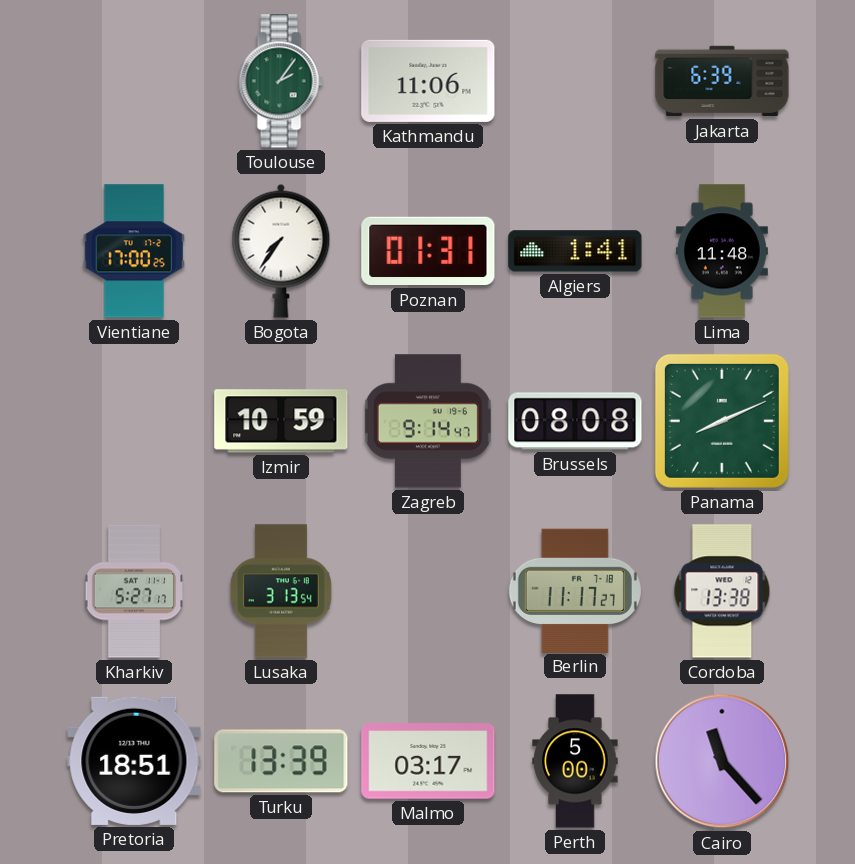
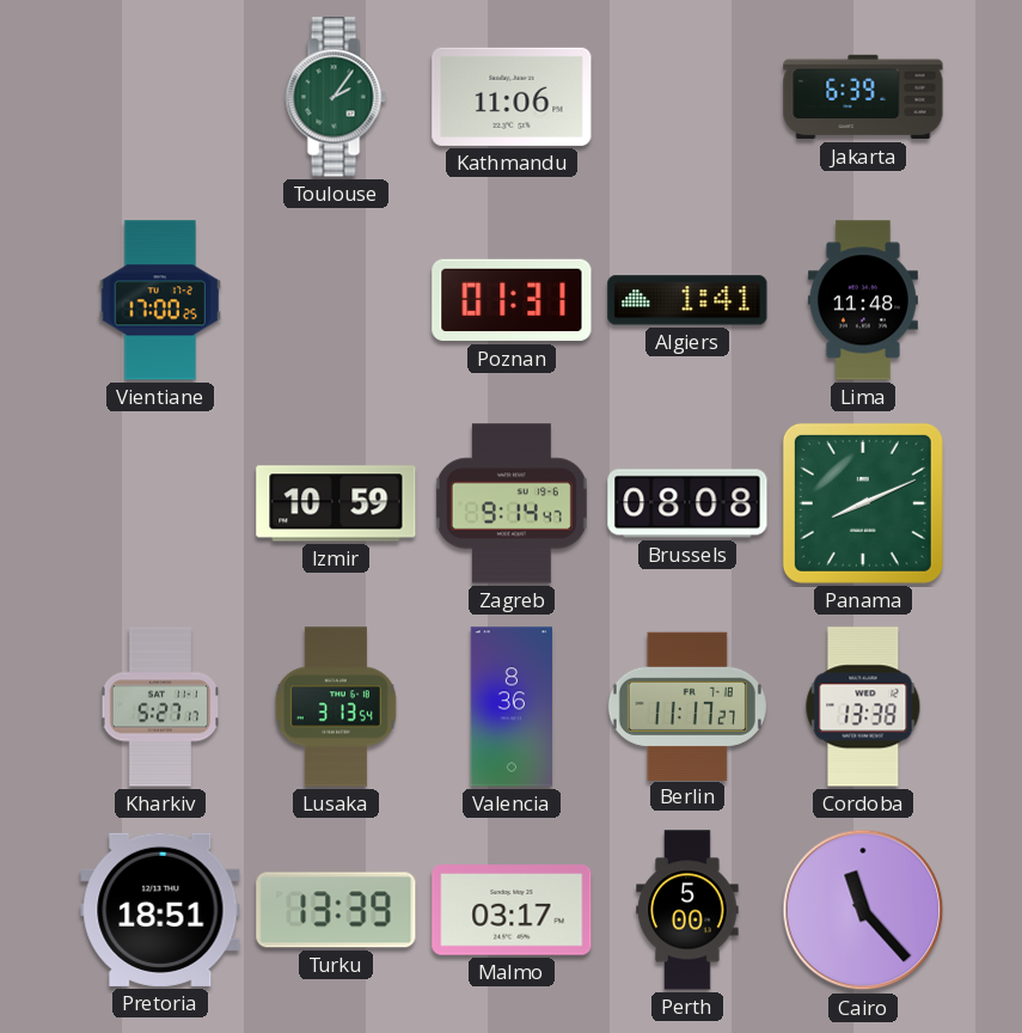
Bogota: 7:36 -> none (281, 251)
Valencia: none -> 8:36 (510, 707)
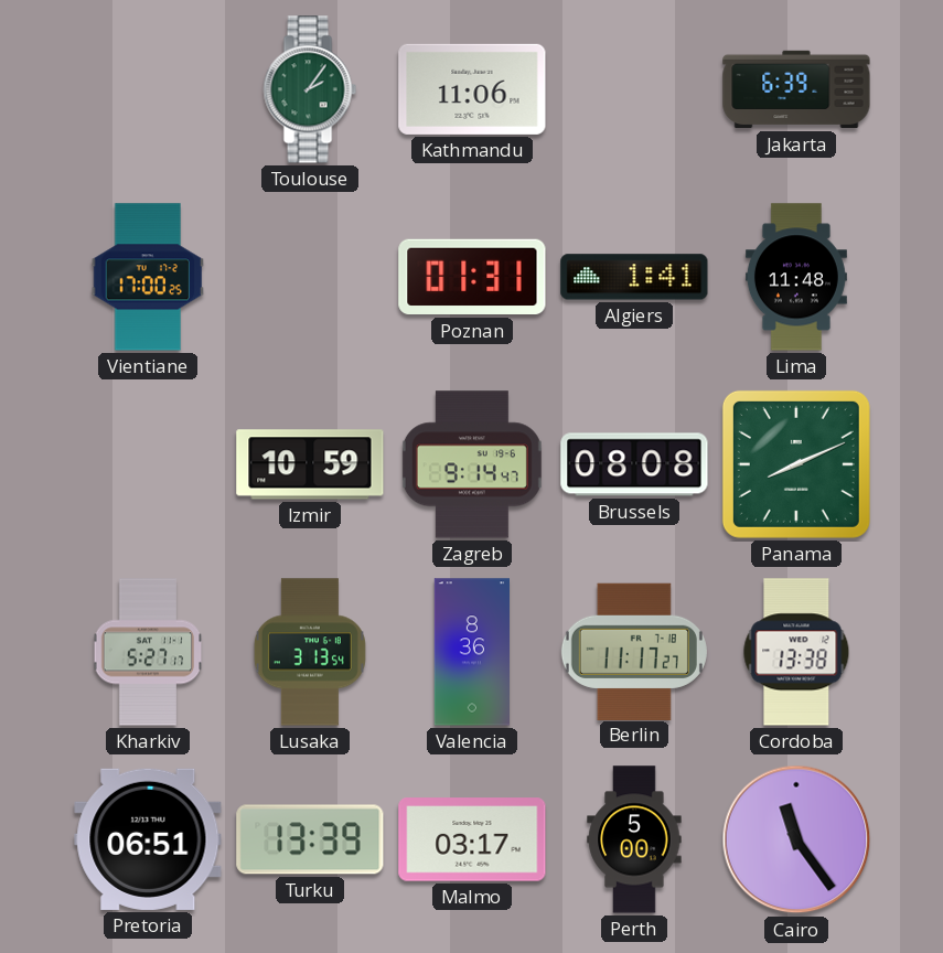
Pretoria: 18:51 -> 06:51 (148, 839)
Cairo: 11:23 -> 11:24 (796, 839)
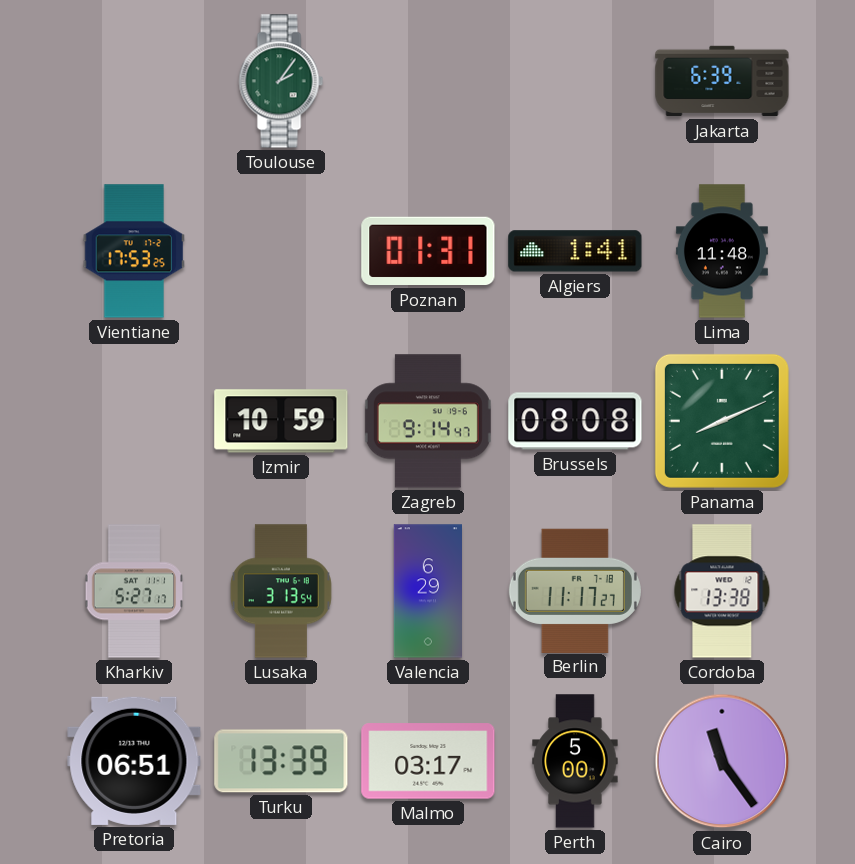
Kathmandu: 11:06 -> none (472, 89)
Vientiane: 17:00 -> 17:53 (134, 251)
Valencia: 8:36 -> 6:29 (427, 591)
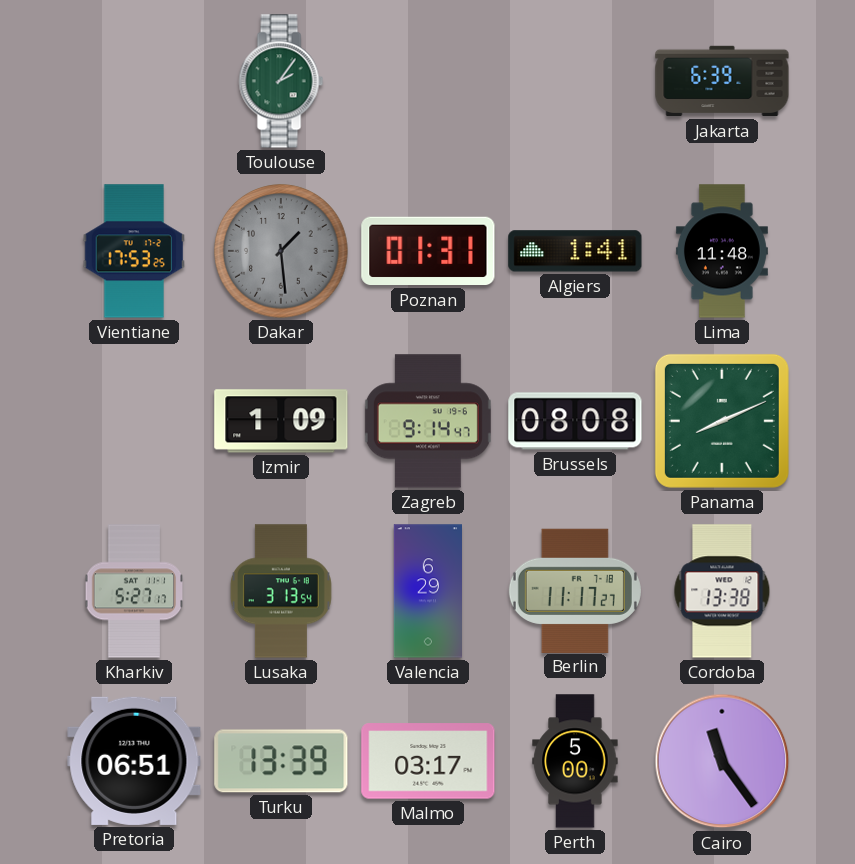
Dakar: none -> 1:29 (281, 251)
Izmir: 10:59 -> 1:09 (281, 421)
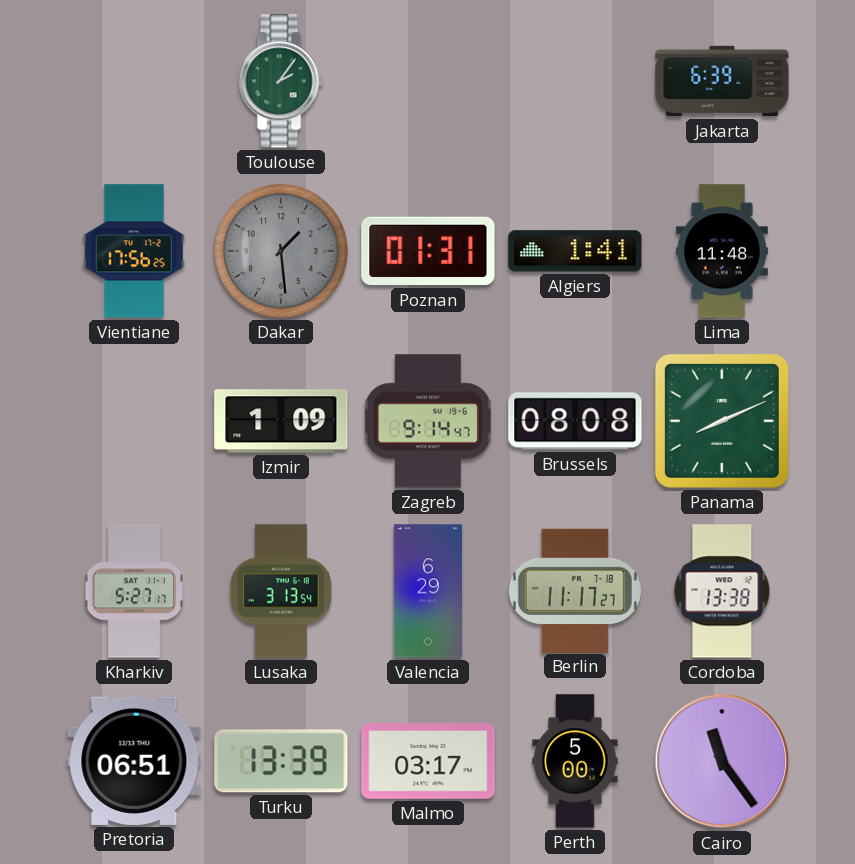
Vientiane: 17:53 -> 17:56 (134, 251)
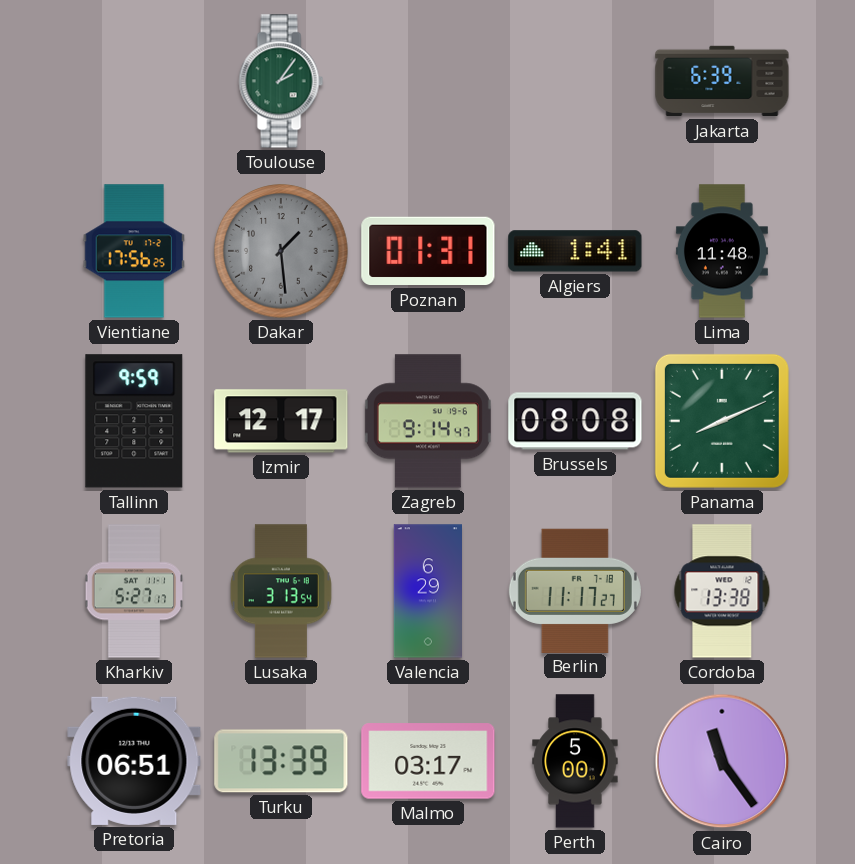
Tallinn: none -> 9:59 (134, 421)
Izmir: 1:09 -> 12:17 (281, 421)
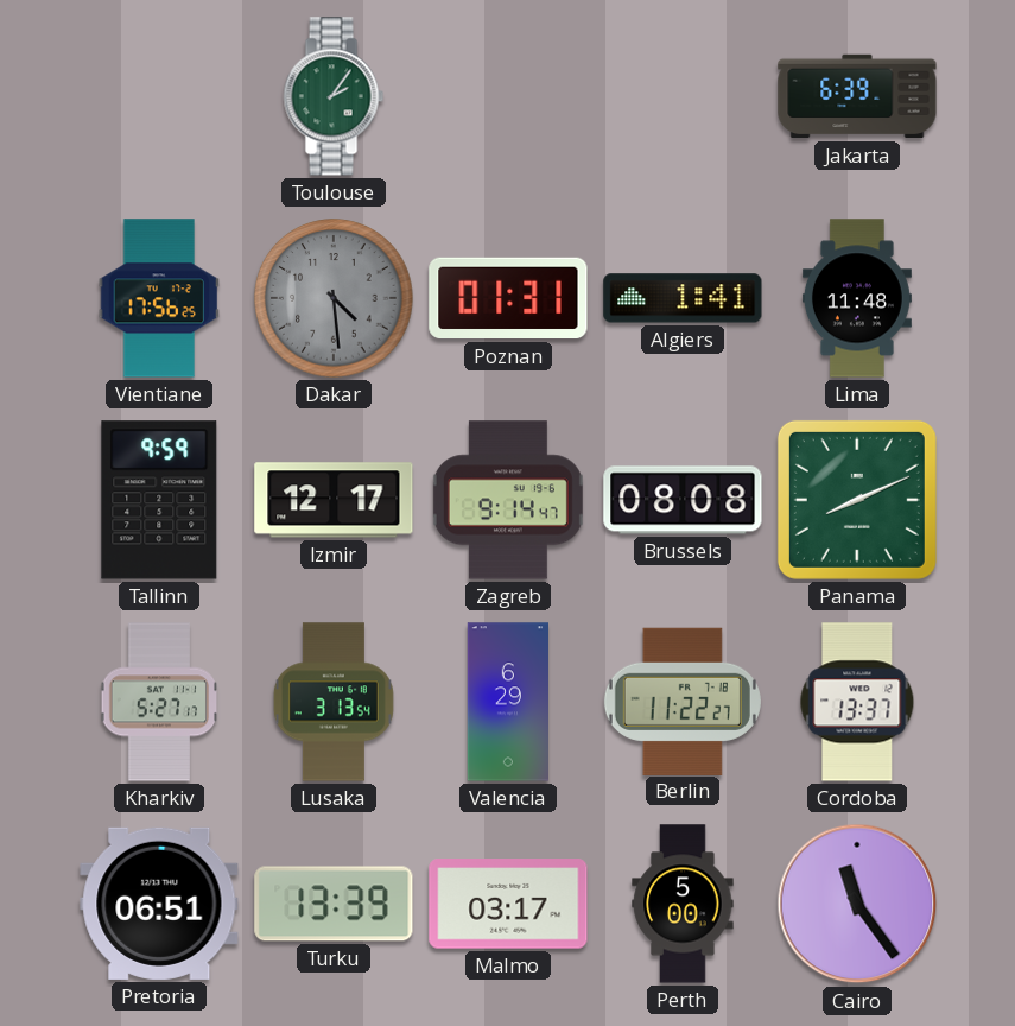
Dakar: 1:29 -> 4:29 (334, 298)
Berlin: 11:17 -> 11:22 (683, 701)
Cordoba: 13:38 -> 13:37 (857, 702)
